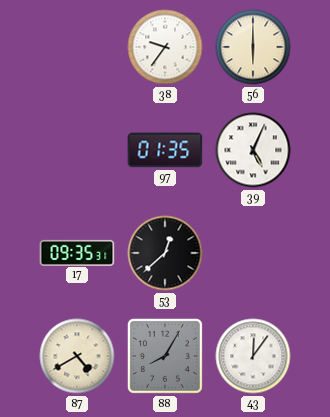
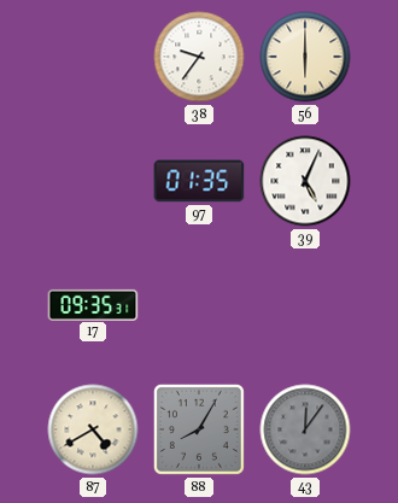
53: 12:38 -> none (165, 253)
43 dial: white -> grey (305, 429)
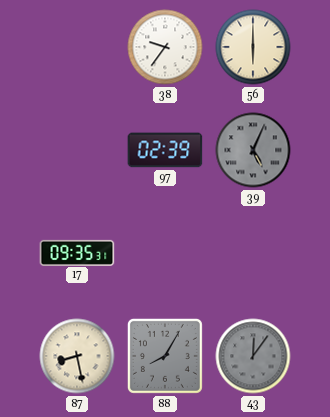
97: 01:35 -> 02:39 (165, 150)
39 dial: white -> grey (253, 150)
87: 4:40 -> 8:28 (77, 356)
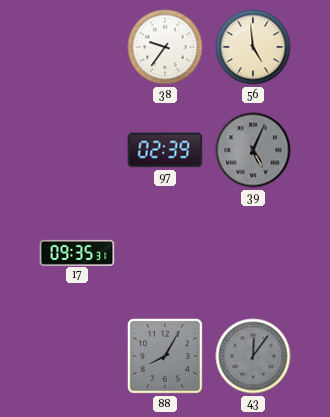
56: 6:00 -> 4:59 (253, 47)
87: 8:28 -> none (77, 356)
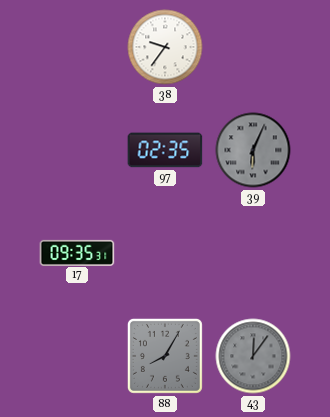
56: 4:59 -> none (253, 47)
97: 02:39 -> 02:35 (165, 150)
39: 5:04 -> 6:04 (253, 150)
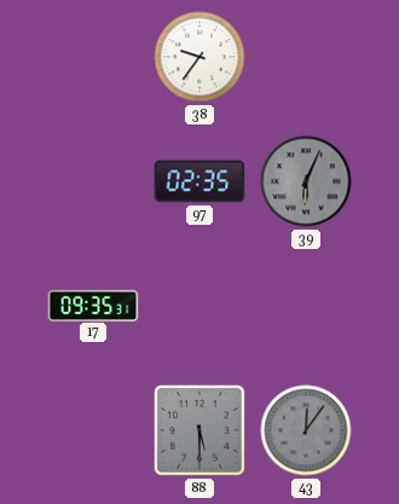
88: 8:05 -> 5:30 (199, 430)
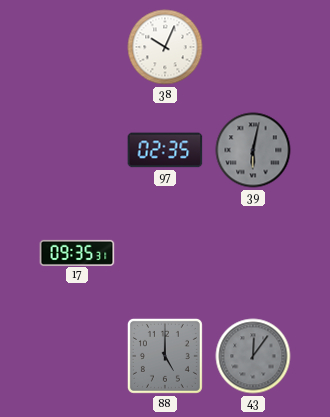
38: 9:36 -> 10:04 (165, 47)
39: 6:04 -> 6:02 (253, 150)
88: 5:30 -> 5:00 (165, 356)
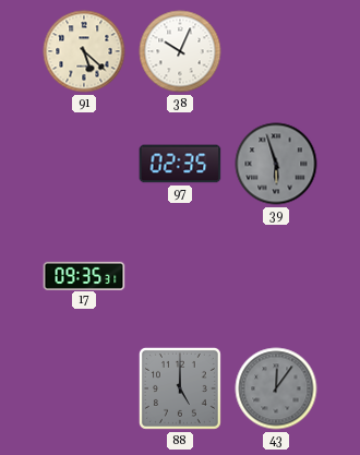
91: none -> 5:22 (84, 51)
39: 6:02 -> 5:57 (276, 164)
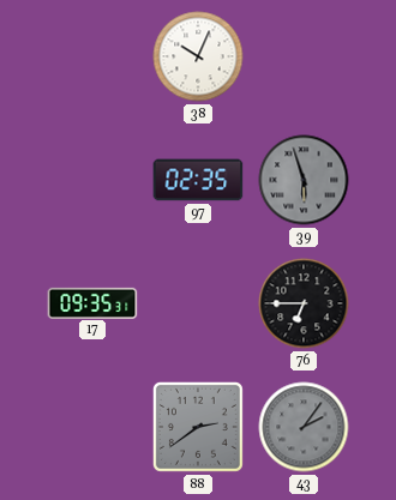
91: 5:22 -> none (84, 51)
76: none -> 6:45 (304, 303)
88: 5:00 -> 2:39 (198, 427)
43: 12:06 -> 2:06 (304, 427)
